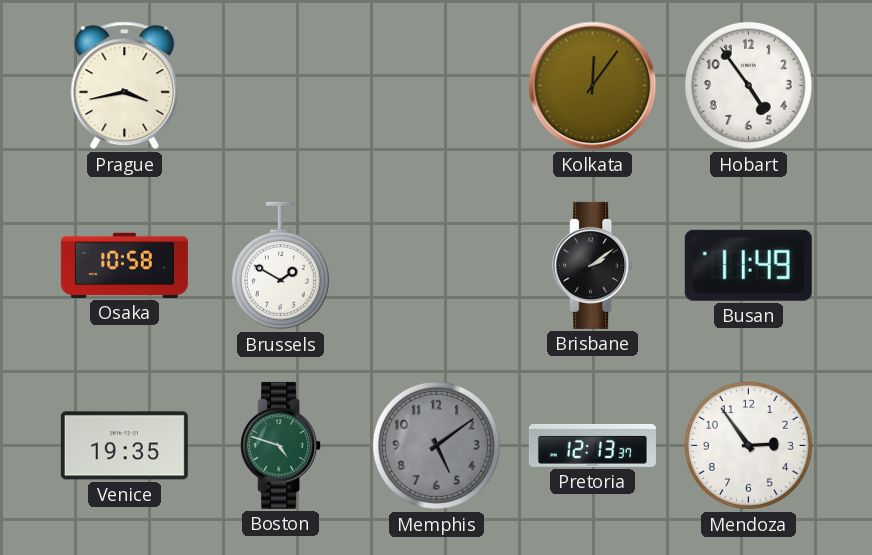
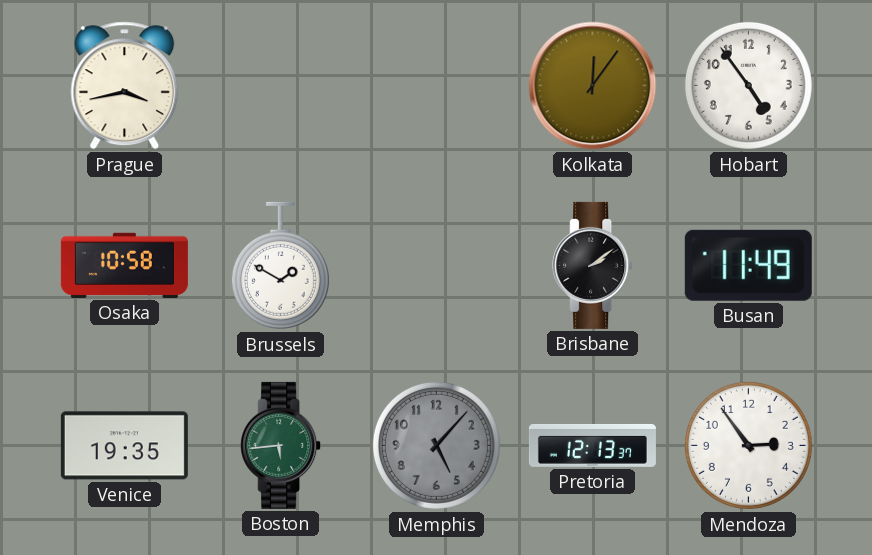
Boston: 4:48 -> 5:44 (281, 445)
Memphis: 5:09 -> 5:07 (436, 445)
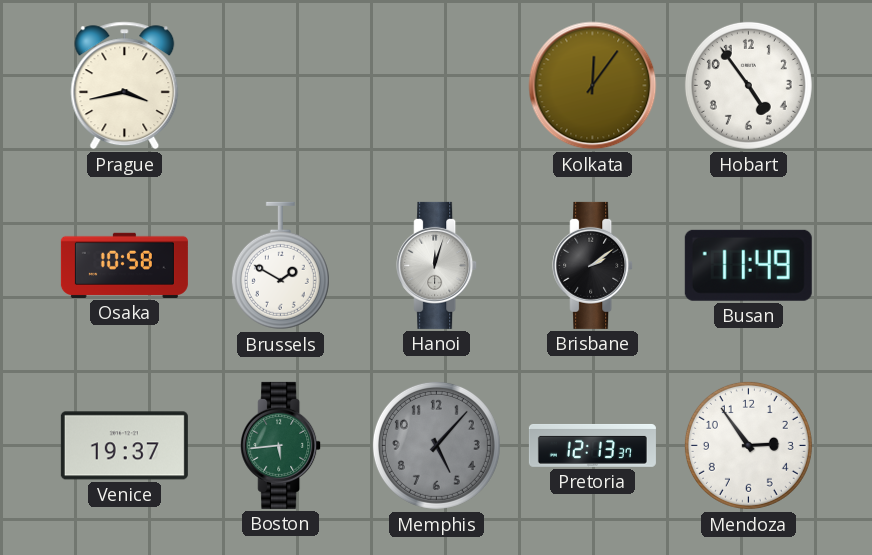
Hanoi: none -> 12:03 (437, 265)
Venice: 19:35 -> 19:37 (124, 446)
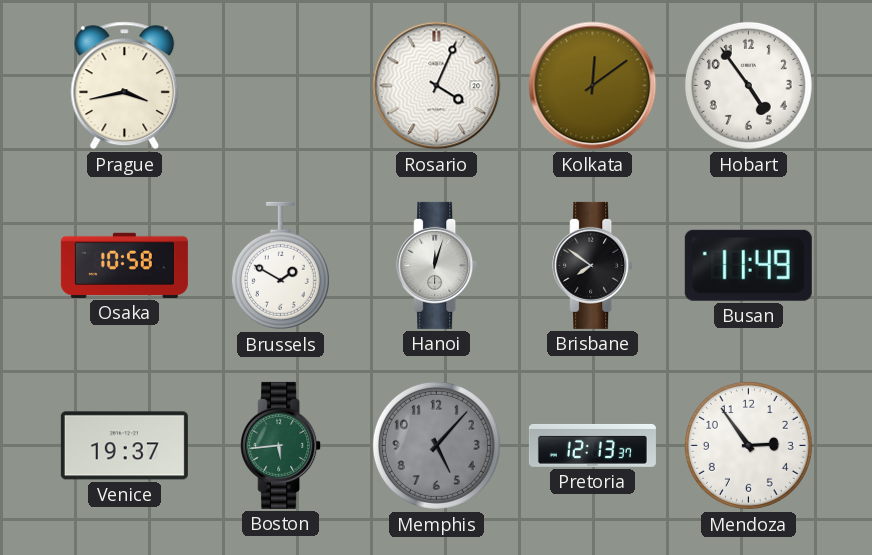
Rosario: none -> 4:04 (437, 86)
Kolkata: 12:06 -> 12:09 (593, 86)
Brisbane: 2:09 -> 7:51 (593, 265)
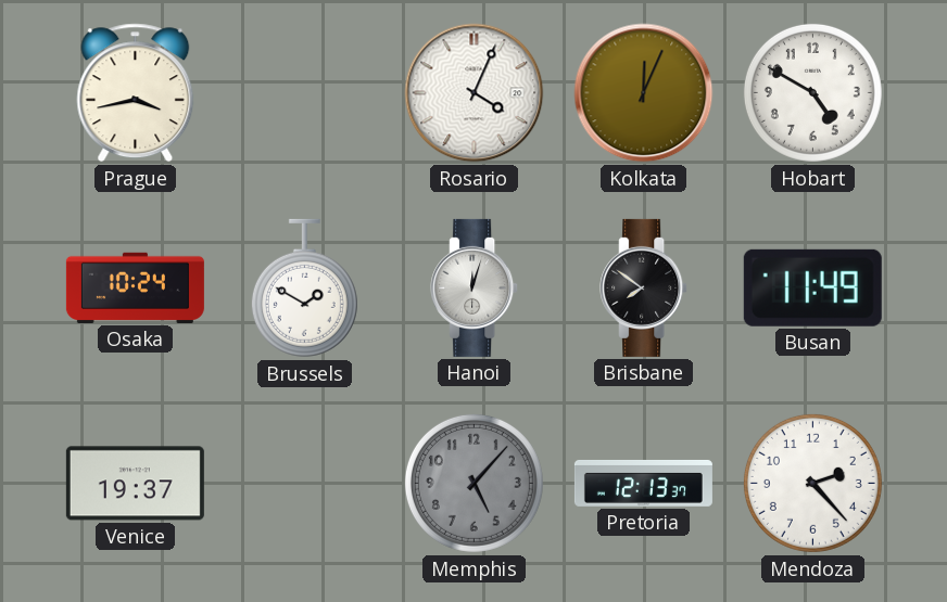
Kolkata: 12:09 -> 12:04 (644, 93)
Hobart: 4:54 -> 4:50 (812, 92)
Osaka: 10:58 -> 10:24 (135, 287)
Boston: 5:44 -> none (281, 445)
Mendoza: 2:54 -> 2:23 (812, 483)
